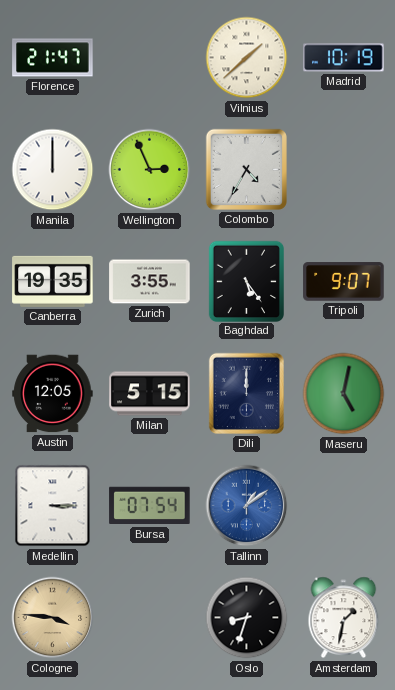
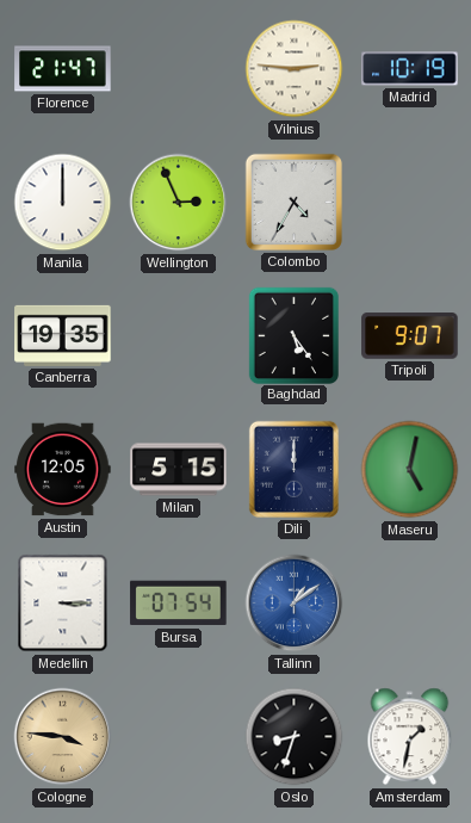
Vilnius: 1:38 -> 2:46 (295, 69)
Zurich: 3:55 -> none (150, 282)
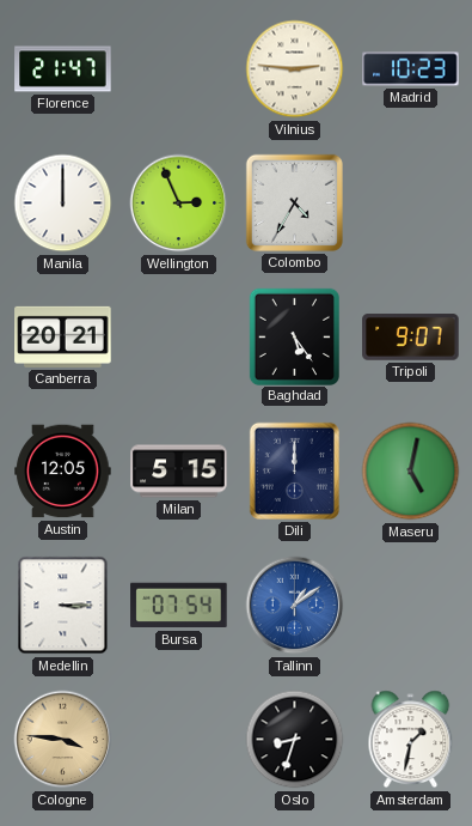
Madrid: 10:19 -> 10:23 (411, 69)
Canberra: 19:35 -> 20:21 (63, 336)
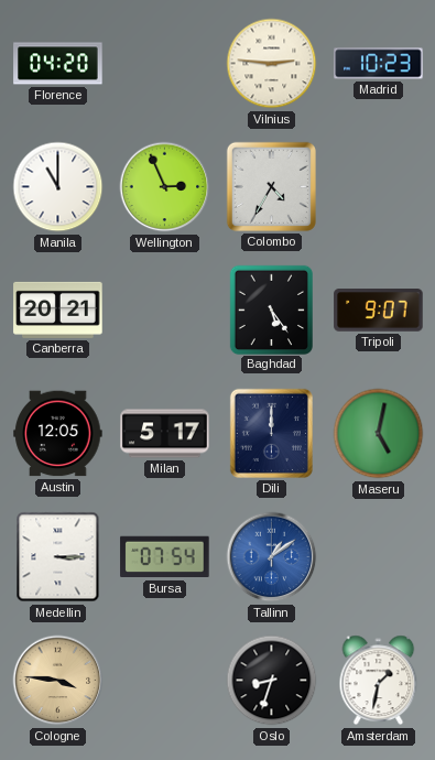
Florence: 21:47 -> 04:20 (58, 64)
Manila: 12:00 -> 11:00 (58, 187)
Milan: 5:15 -> 5:17 (165, 434)
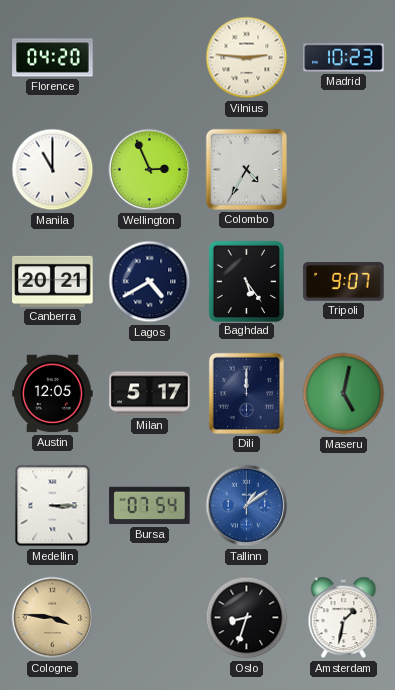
Lagos: none -> 4:40 (150, 282)
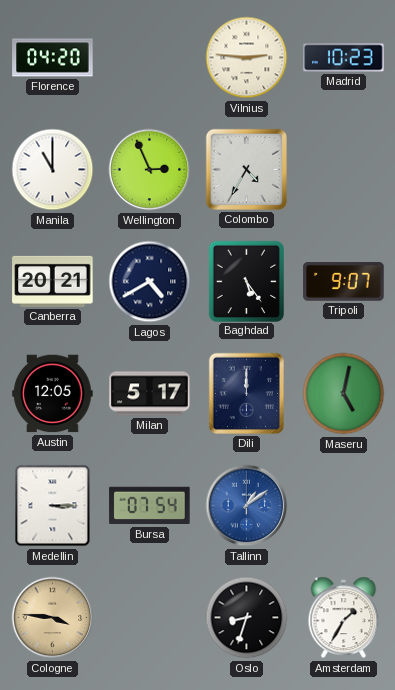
Amsterdam: 1:32 -> 1:35 (344, 618)
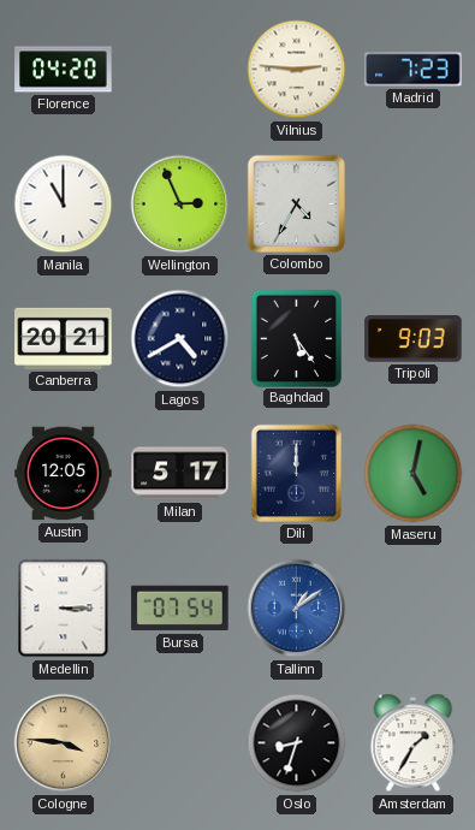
Madrid: 10:23 -> 7:23 (414, 70)
Tripoli: 9:07 -> 9:03 (414, 339)
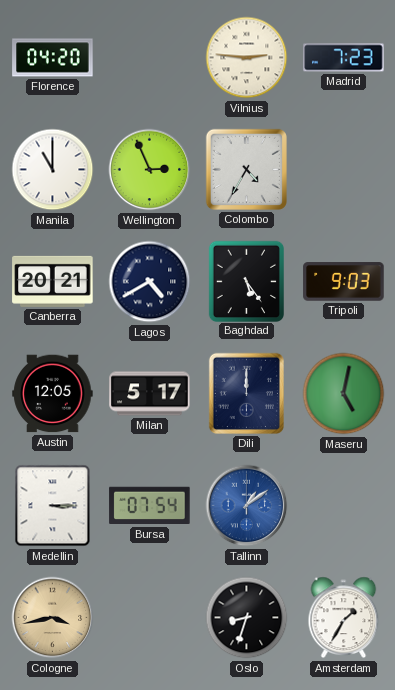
Cologne: 3:46 -> 3:43 (53, 618)
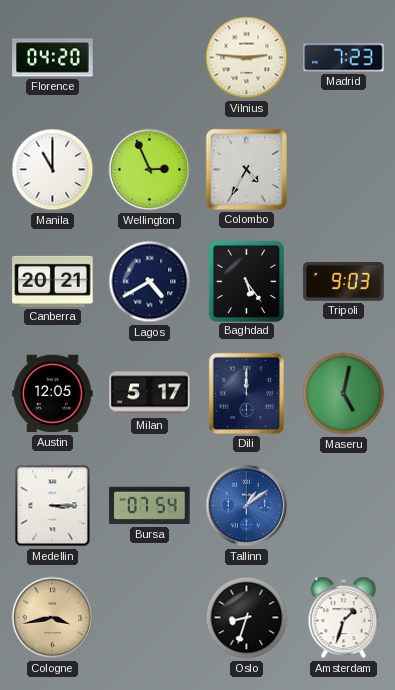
Amsterdam: 1:35 -> 1:33 (344, 618)
